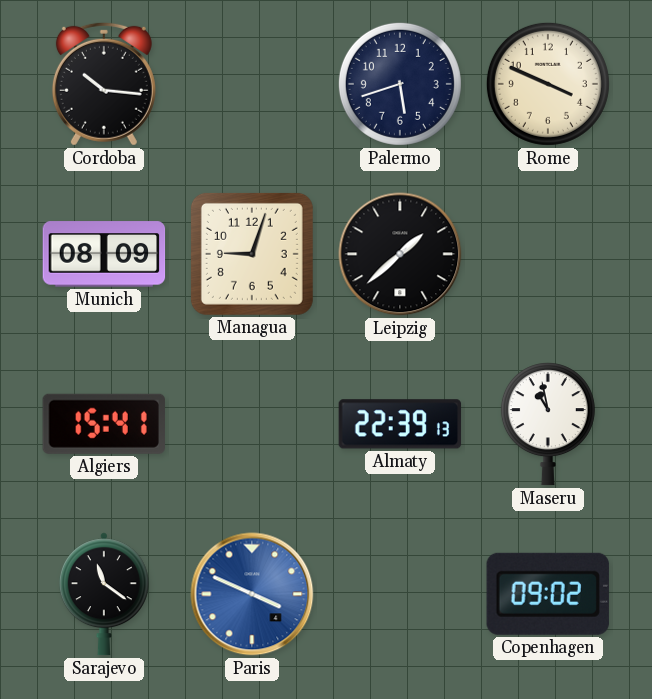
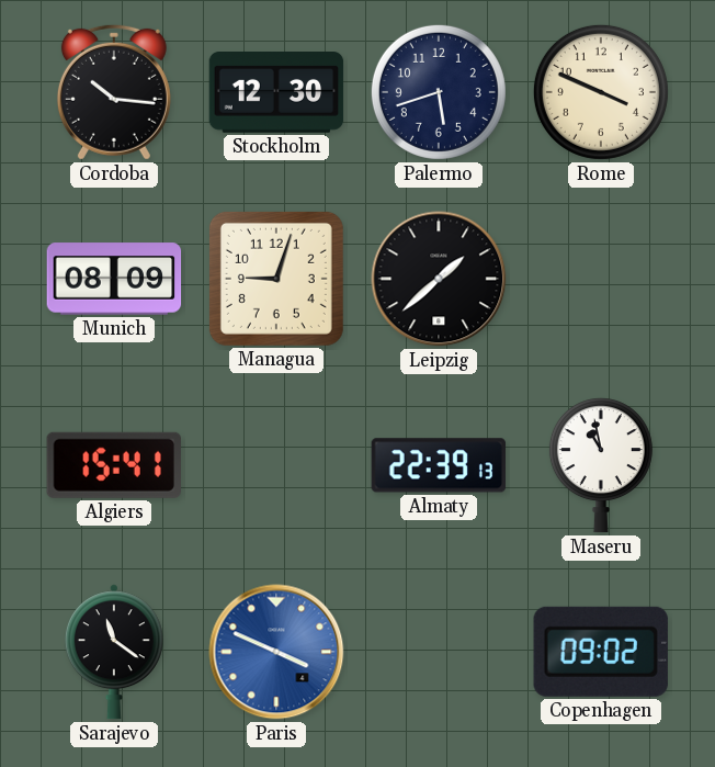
Stockholm: none -> 12:30 (276, 93)
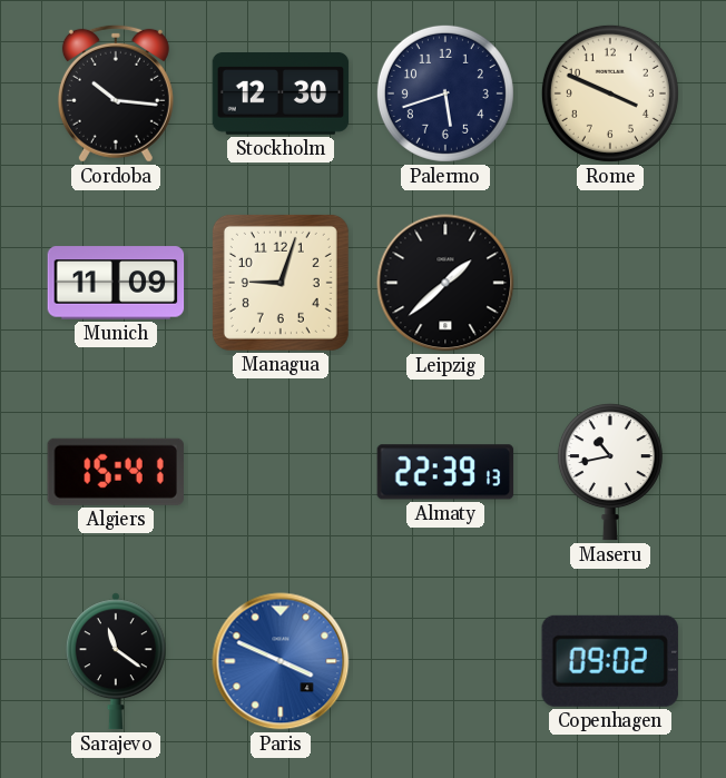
Munich: 08:09 -> 11:09 (116, 283)
Maseru: 10:58 -> 10:43 (610, 472)
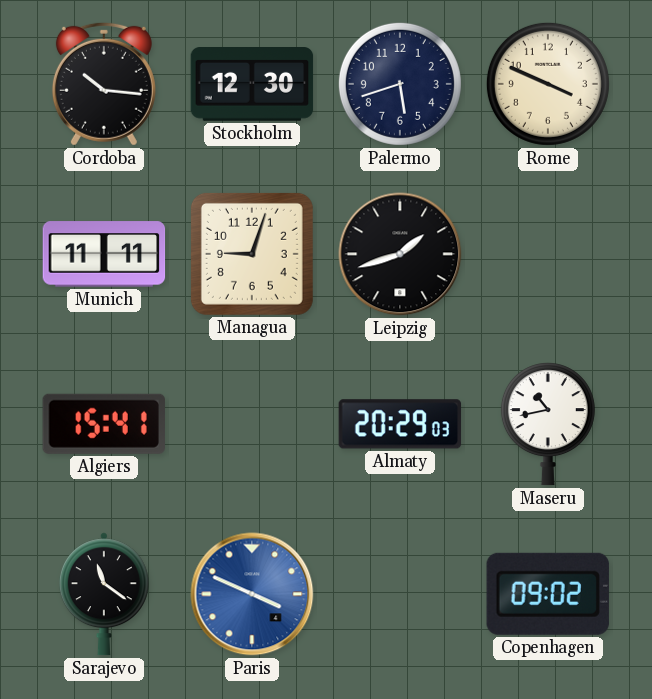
Munich: 11:09 -> 11:11 (104, 254)
Leipzig: 1:38 -> 1:42 (400, 254)
Almaty: 22:39 -> 20:29 (400, 424)
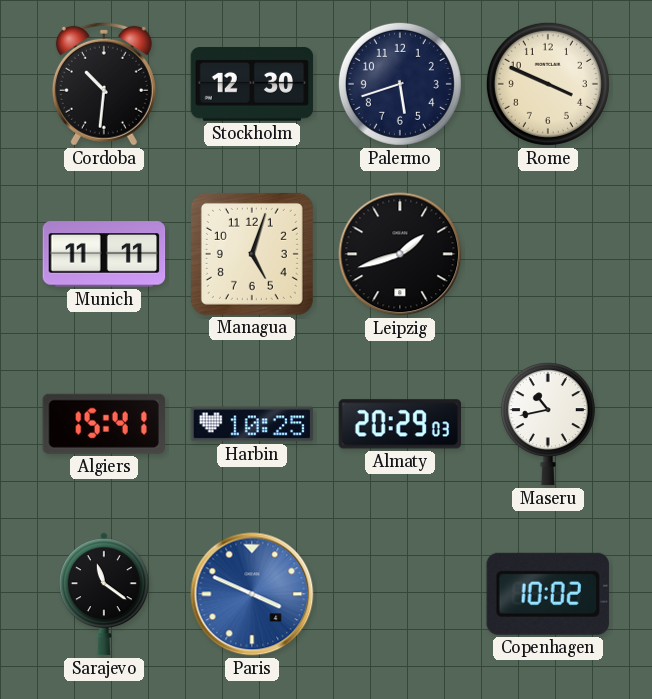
Cordoba: 10:16 -> 10:31 (104, 84)
Managua: 9:03 -> 5:03 (252, 254)
Harbin: none -> 10:25 (252, 424)
Copenhagen: 09:02 -> 10:02 (548, 594)
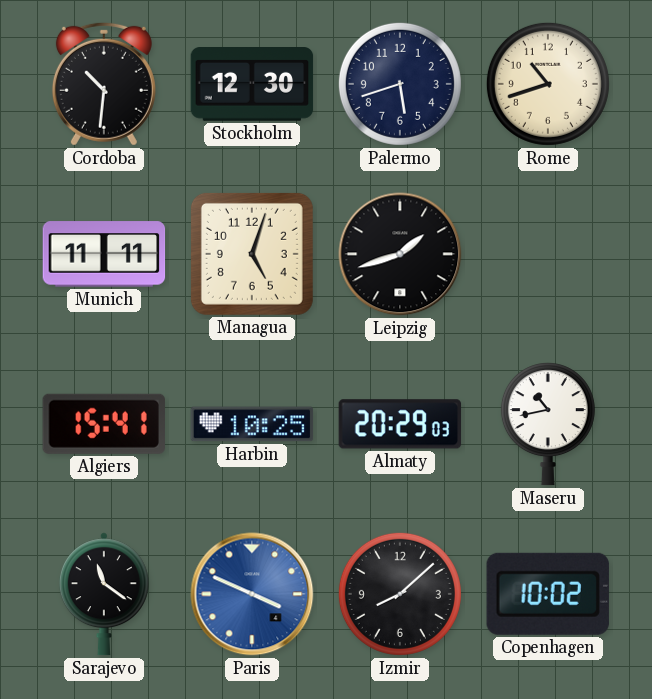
Rome: 3:49 -> 10:42 (548, 84)
Izmir: none -> 8:08 (400, 594)
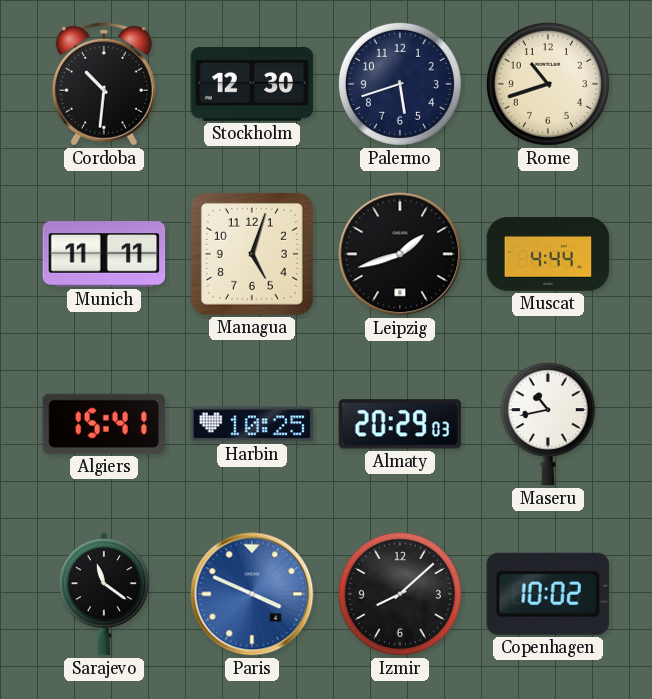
Muscat: none -> 4:44 (548, 254)
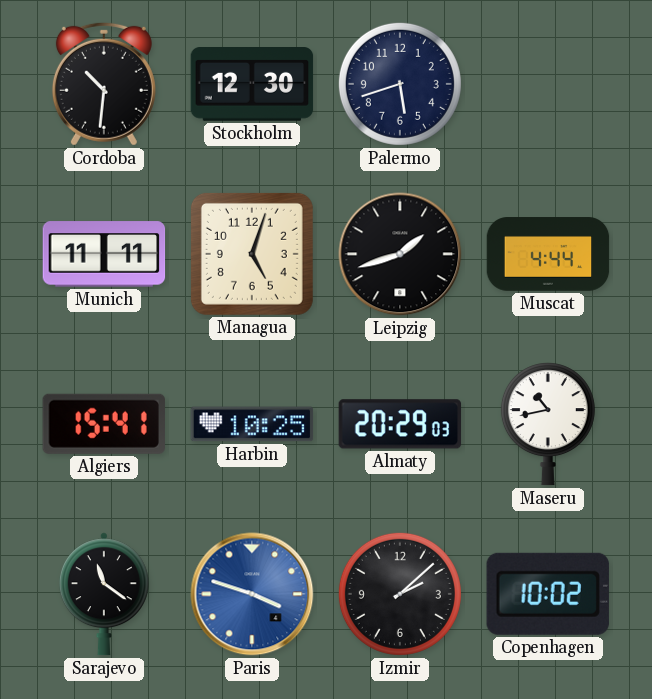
Rome: 10:42 -> none (548, 84)
Paris: 3:49 -> 3:48 (252, 594)
Izmir: 8:08 -> 2:08 (400, 594)
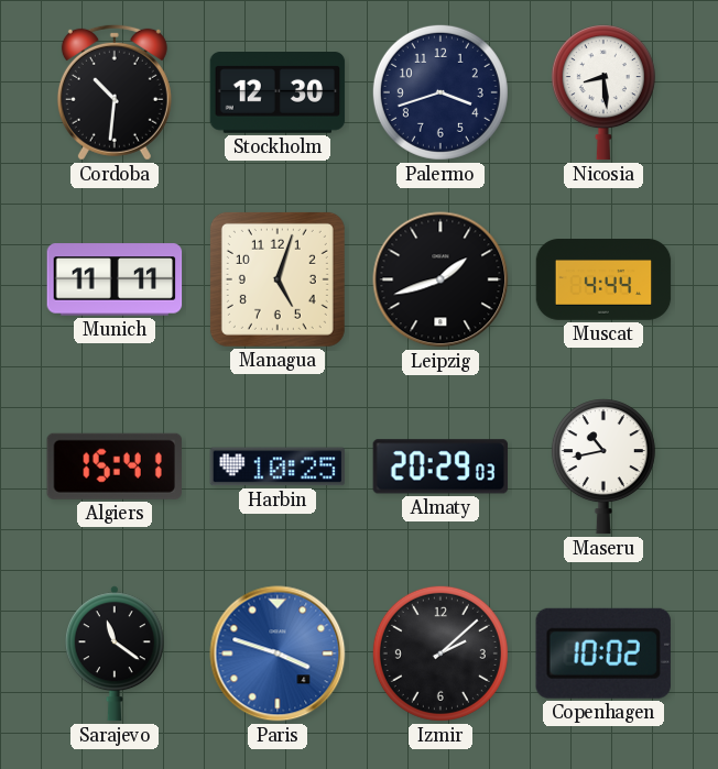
Palermo: 5:42 -> 3:42 (440, 92)
Nicosia: none -> 8:29 (603, 92)
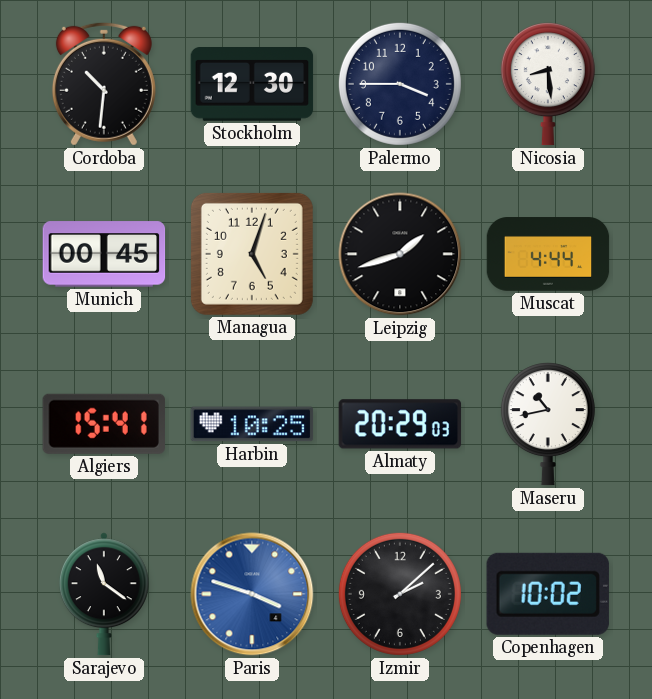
Palermo: 3:42 -> 3:45 (400, 84)
Munich: 11:11 -> 00:45 (104, 254)
